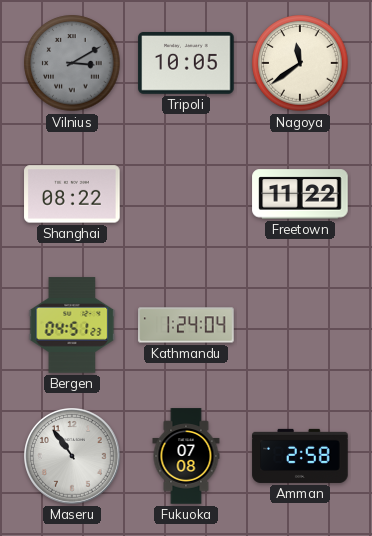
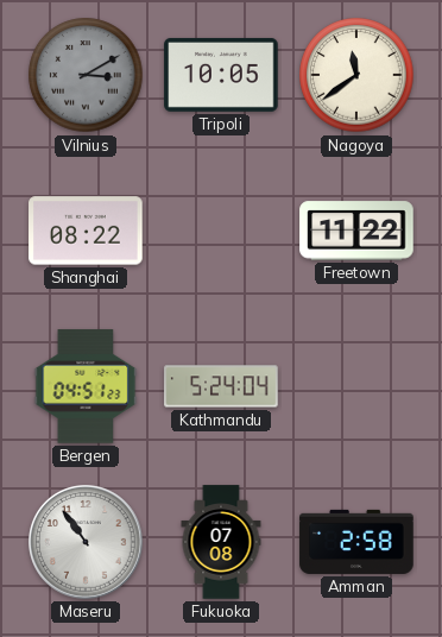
Kathmandu: 1:24 -> 5:24 (221, 386)
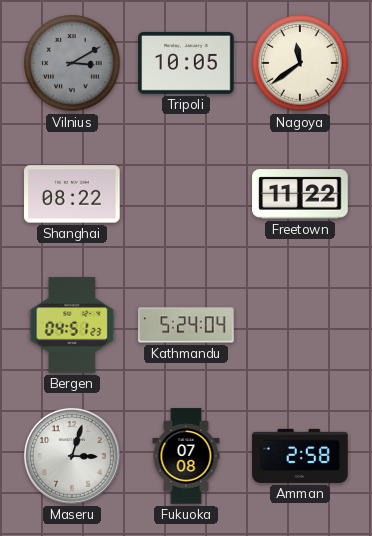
Maseru: 10:54 -> 3:03 (73, 457)
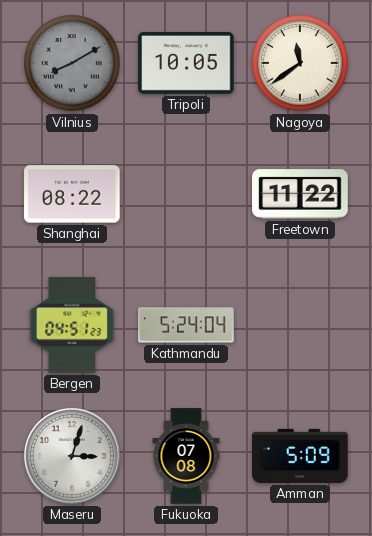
Vilnius: 3:10 -> 8:10 (72, 63)
Amman: 2:58 -> 5:09 (300, 456)
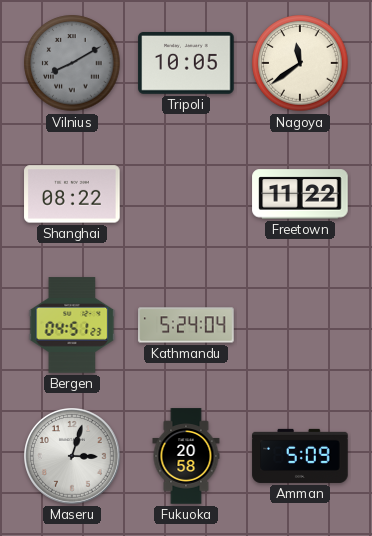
Fukuoka: 07:08 -> 20:58 (186, 456)
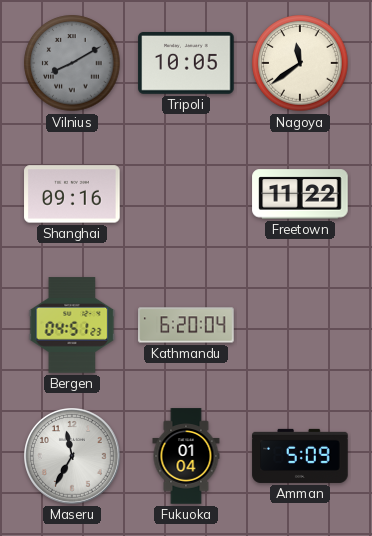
Shanghai: 08:22 -> 09:16 (72, 194)
Kathmandu: 5:24 -> 6:20 (186, 325)
Maseru: 3:03 -> 11:35 (73, 457)
Fukuoka: 20:58 -> 01:04 (186, 456)
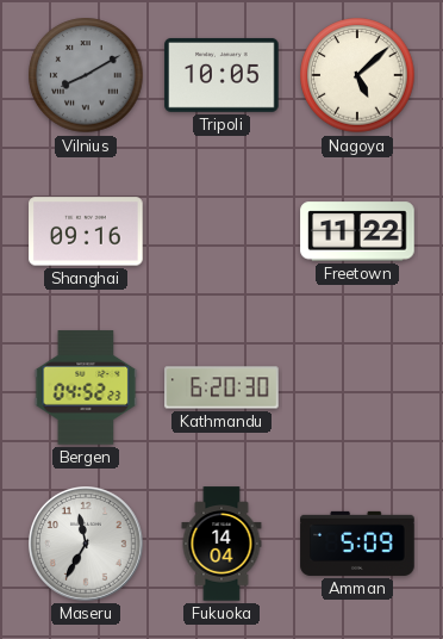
Nagoya: 11:39 -> 5:08 (357, 75)
Bergen: 04:51 -> 04:52 (86, 387)
Kathmandu: 6:20:04 -> 6:20:30 (221, 387)
Fukuoka: 01:04 -> 14:04 (221, 544)
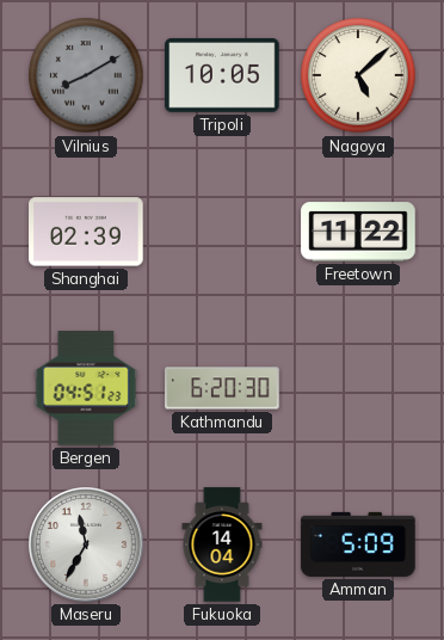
Shanghai: 09:16 -> 02:39 (86, 232)
Bergen: 04:52 -> 04:51 (86, 388)
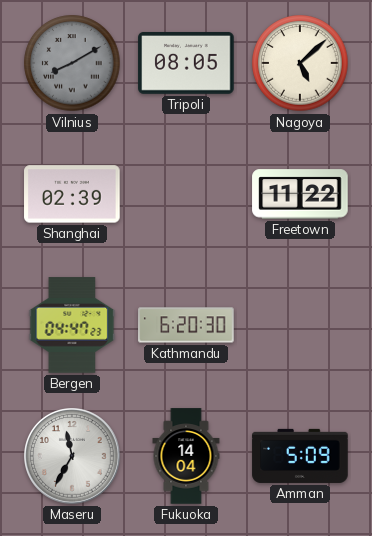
Tripoli: 10:05 -> 08:05 (186, 63)
Bergen: 04:51 -> 04:47 (72, 325)
